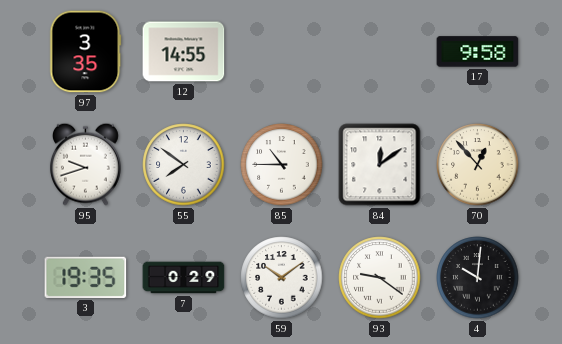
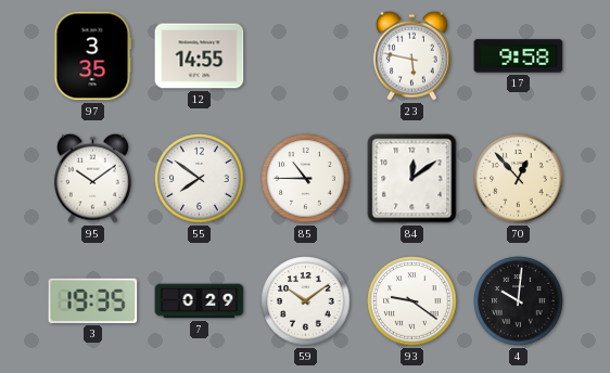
23: none -> 5:47 (411, 55)
95: 9:42 -> 10:09 (92, 178)
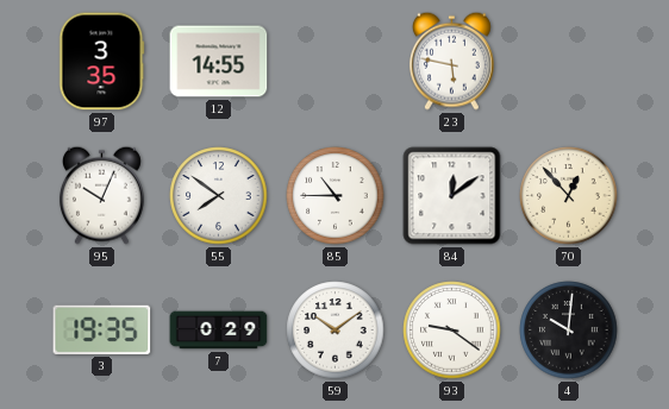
17: 9:58 -> none (519, 56)
95: 10:09 -> 10:04 (101, 195)
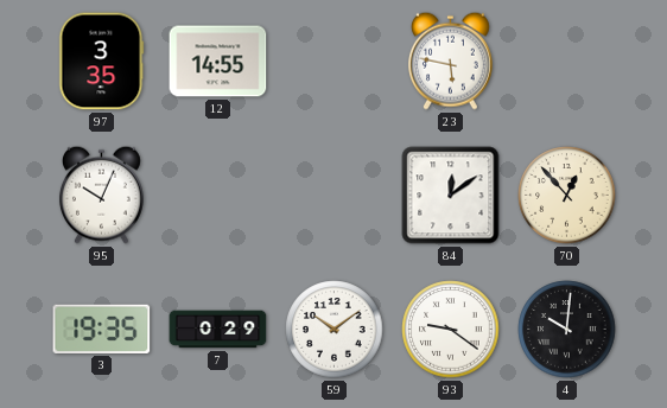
55: 7:51 -> none (219, 196)
85: 10:45 -> none (336, 196)
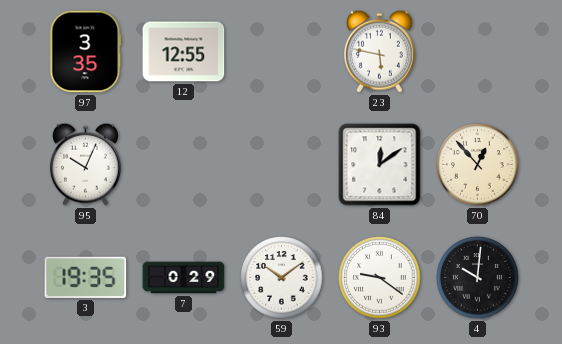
12: 14:55 -> 12:55 (184, 52)
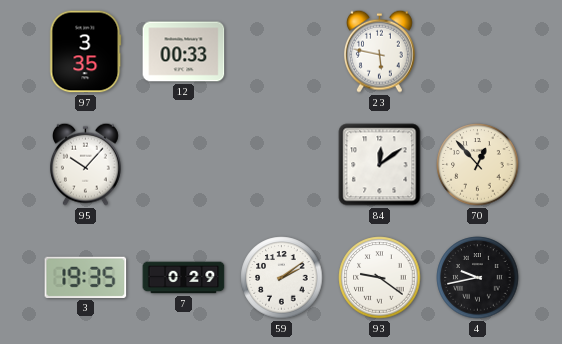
12: 12:55 -> 00:33 (184, 52)
95: 10:04 -> 10:07 (85, 164)
59: 10:09 -> 2:09 (282, 278)
4: 10:01 -> 9:43 (478, 278)
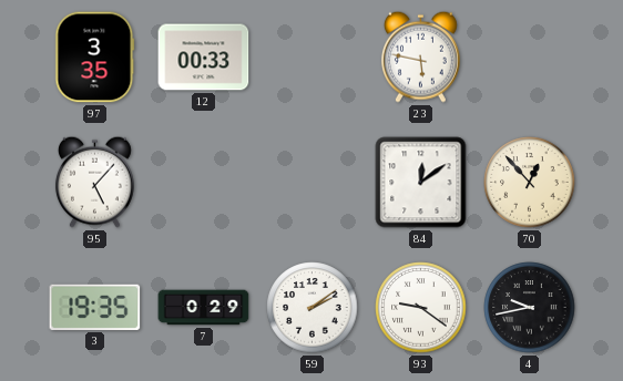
95: 10:07 -> 5:07 (94, 182)
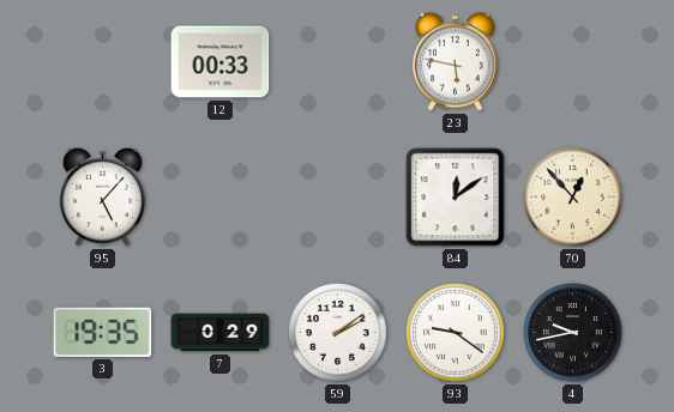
97: 3:35 -> none (95, 58)
